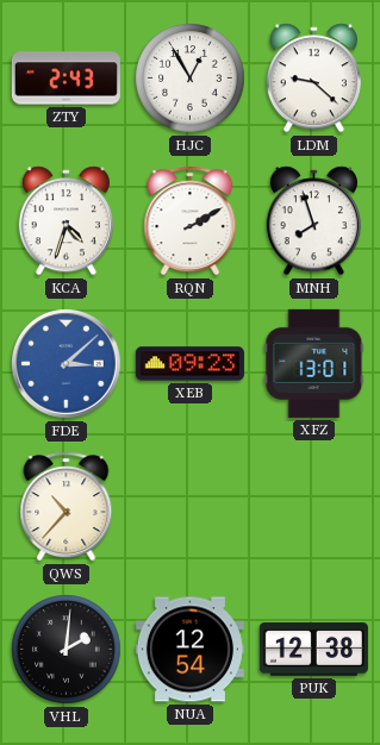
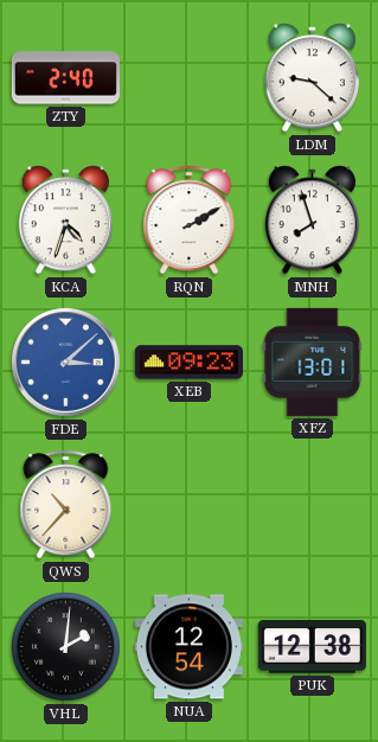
ZTY: 2:43 -> 2:40 (65, 78)
HJC: 12:55 -> none (191, 79)
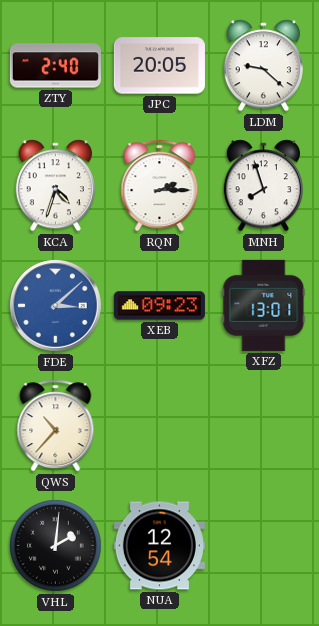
JPC: none -> 20:05 (159, 66)
RQN: 2:10 -> 2:15 (160, 186)
PUK: 12:38 -> none (312, 647)
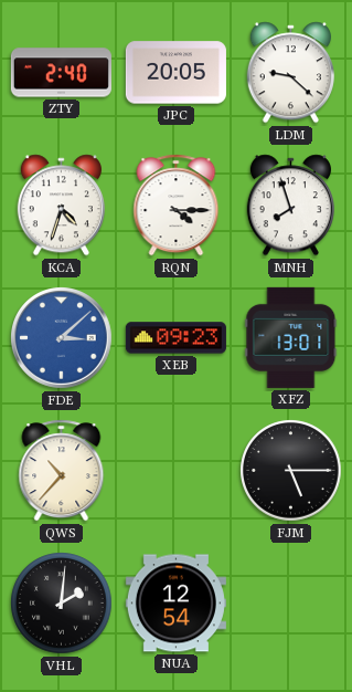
RQN: 2:15 -> 4:15 (177, 206)
FJM: none -> 5:15 (291, 471)
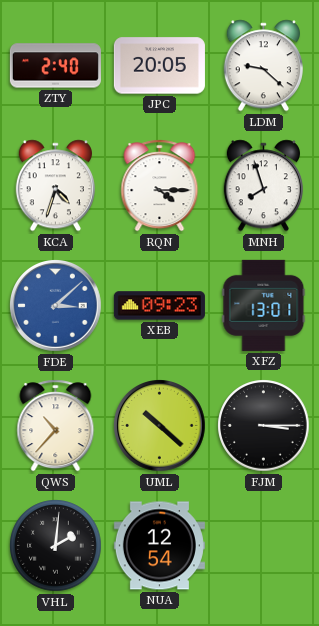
UML: none -> 10:22 (160, 426)
FJM: 5:15 -> 3:15 (264, 426)
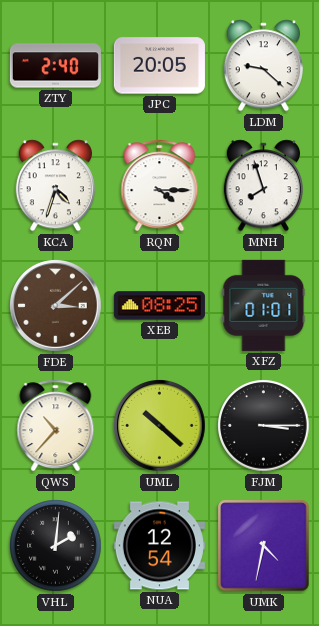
FDE dial: blue -> brown (56, 306)
XEB: 09:23 -> 08:25 (159, 306)
XFZ: 13:01 -> 01:01 (264, 305)
UMK: none -> 4:32 (264, 546)
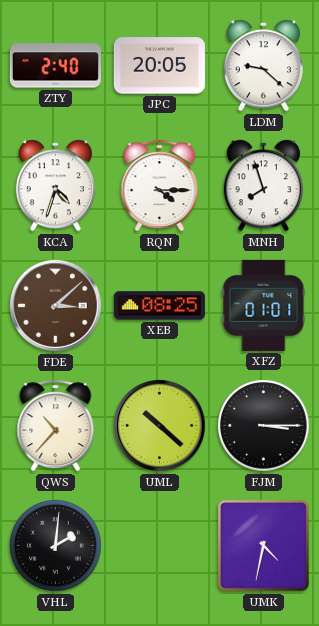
NUA: 12:54 -> none (159, 546)
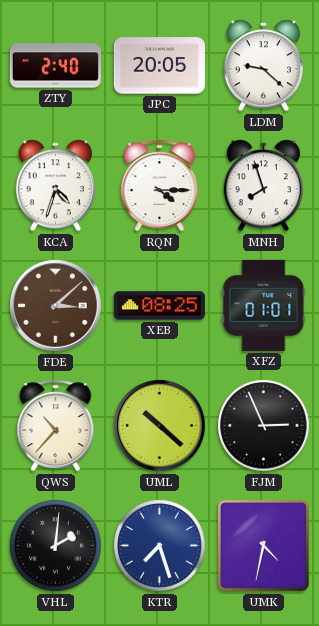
FJM: 3:15 -> 2:56 (264, 426)
KTR: none -> 7:27 (160, 546)
